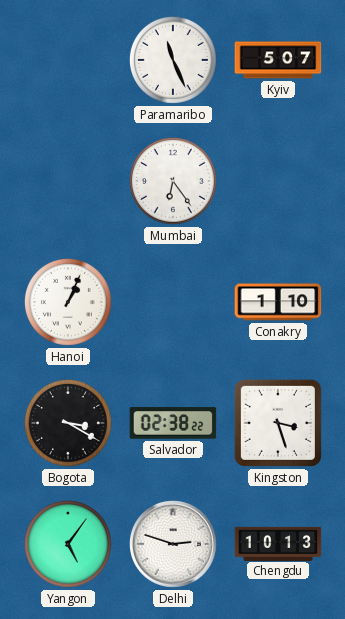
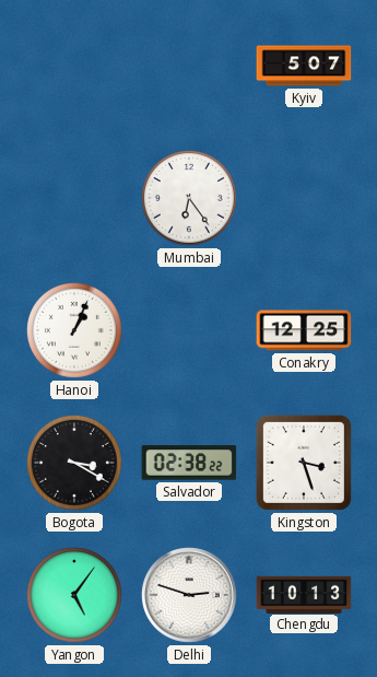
Paramaribo: 11:26 -> none (173, 60)
Conakry: 1:10 -> 12:25 (304, 330)
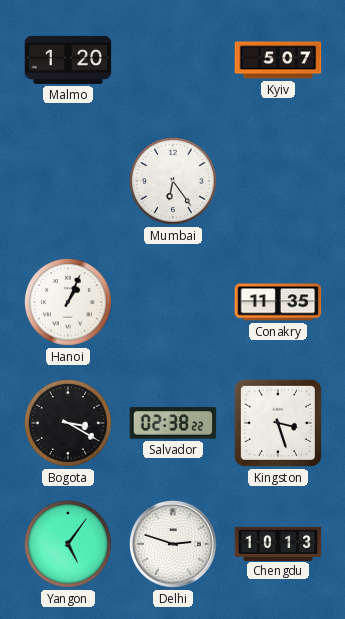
Malmo: none -> 1:20 (68, 60)
Conakry: 12:25 -> 11:35 (278, 302)
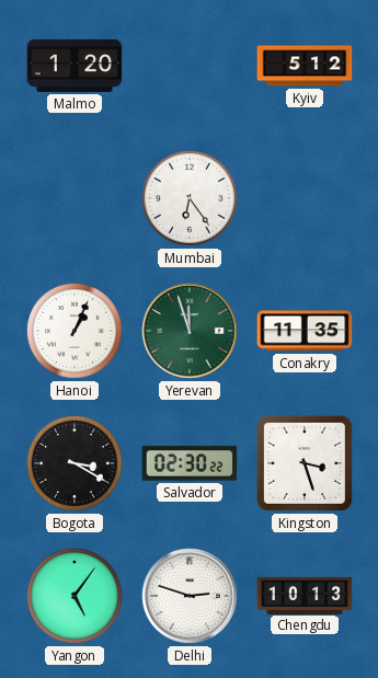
Kyiv: 5:07 -> 5:12 (305, 66)
Yerevan: none -> 11:57 (191, 332)
Salvador: 02:38 -> 02:30 (190, 463)
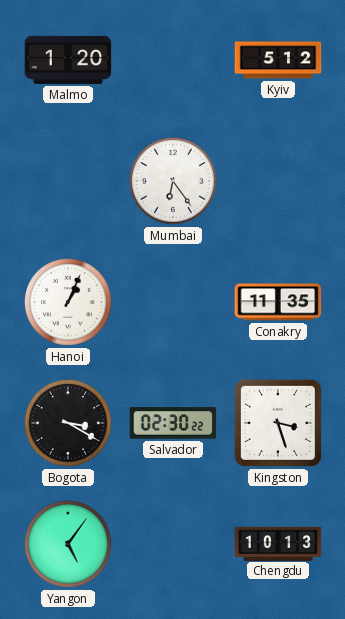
Yerevan: 11:57 -> none (191, 332)
Delhi: 2:48 -> none (191, 597)
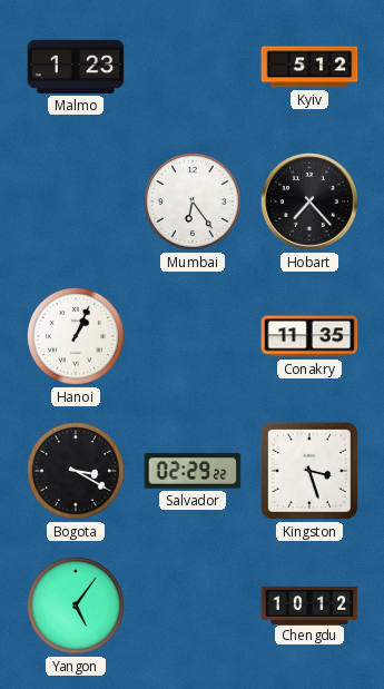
Malmo: 1:20 -> 1:23 (76, 67)
Hobart: none -> 7:23 (311, 203)
Salvador: 02:30 -> 02:29 (193, 471)
Chengdu: 10:13 -> 10:12 (309, 604)
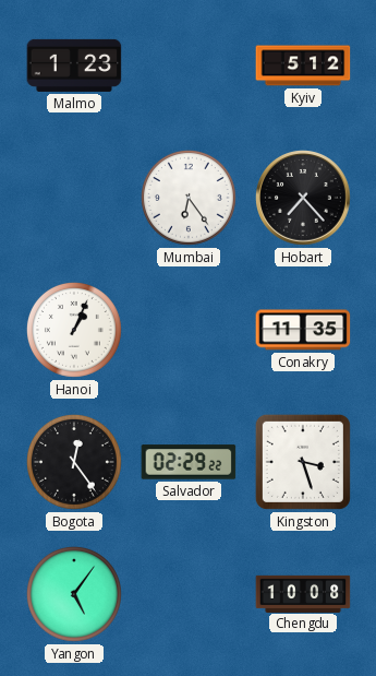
Bogota: 3:20 -> 12:24 (74, 462)
Chengdu: 10:12 -> 10:08 (303, 593)
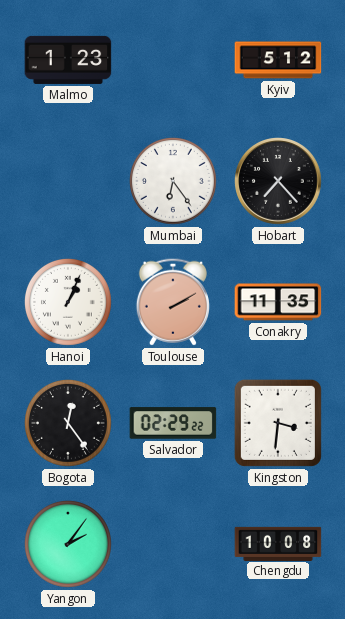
Toulouse: none -> 2:10 (173, 302)
Kingston: 3:27 -> 3:31 (278, 423)
Yangon: 5:06 -> 2:06 (68, 544)
